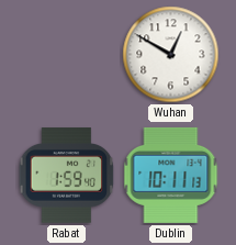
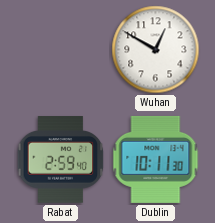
Rabat: 1:59 -> 2:59 (61, 160)
Dublin: 10:11:13 -> 10:11:30 (156, 159)
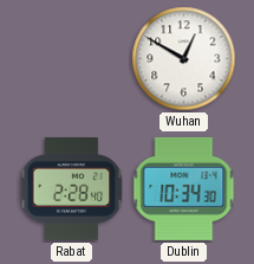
Rabat: 2:59 -> 2:28 (72, 189)
Dublin: 10:11 -> 10:34 (184, 188)
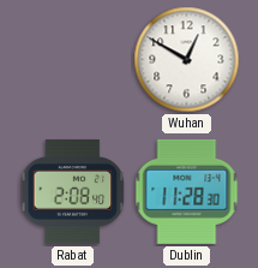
Rabat: 2:28 -> 2:08 (73, 192)
Dublin: 10:34 -> 11:28 (187, 191)
